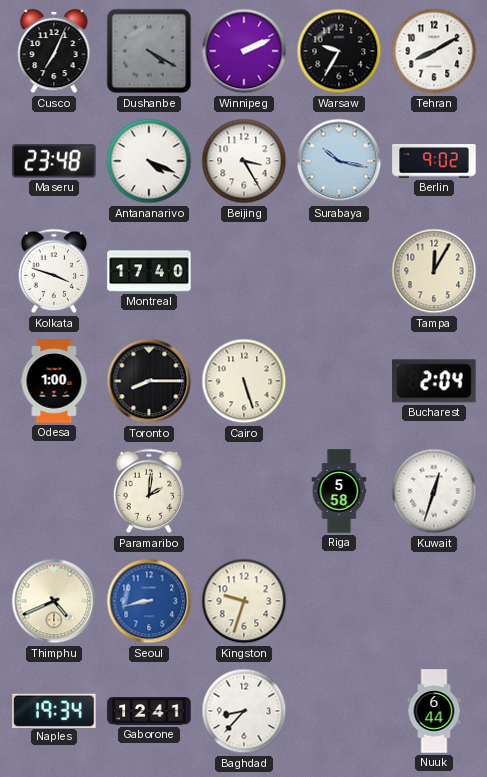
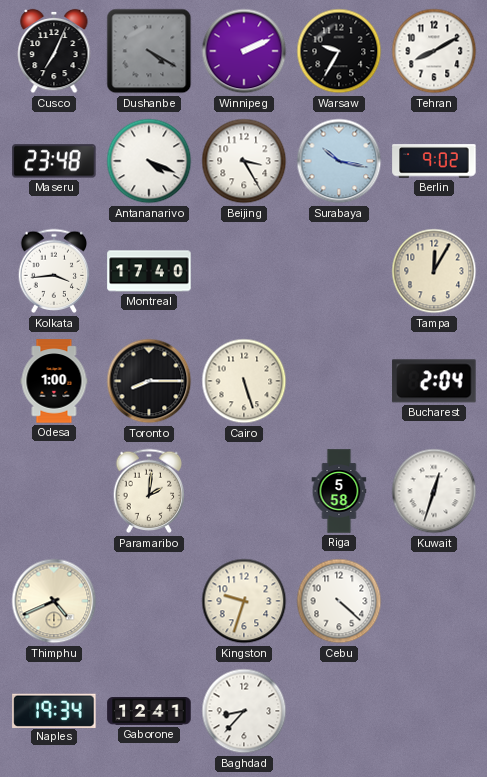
Kolkata: 3:48 -> 3:44 (54, 271)
Seoul: 8:43 -> none (149, 601)
Cebu: none -> 4:22 (339, 601)
Nuuk: 6:44 -> none (434, 711)
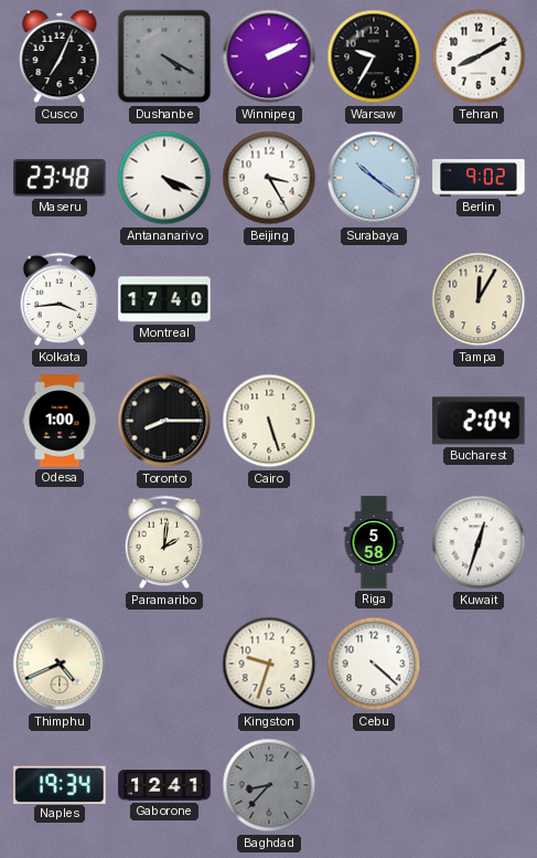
Surabaya: 10:17 -> 10:21 (374, 178)
Baghdad dial: white -> grey (269, 785)
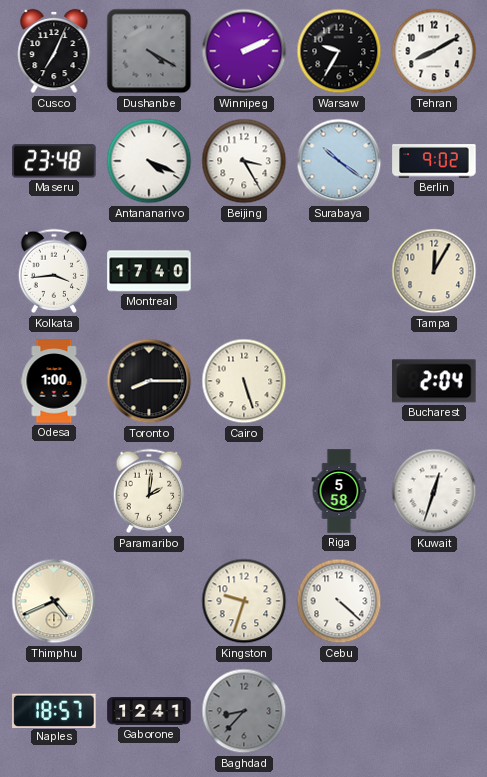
Naples: 19:34 -> 18:57 (54, 710)
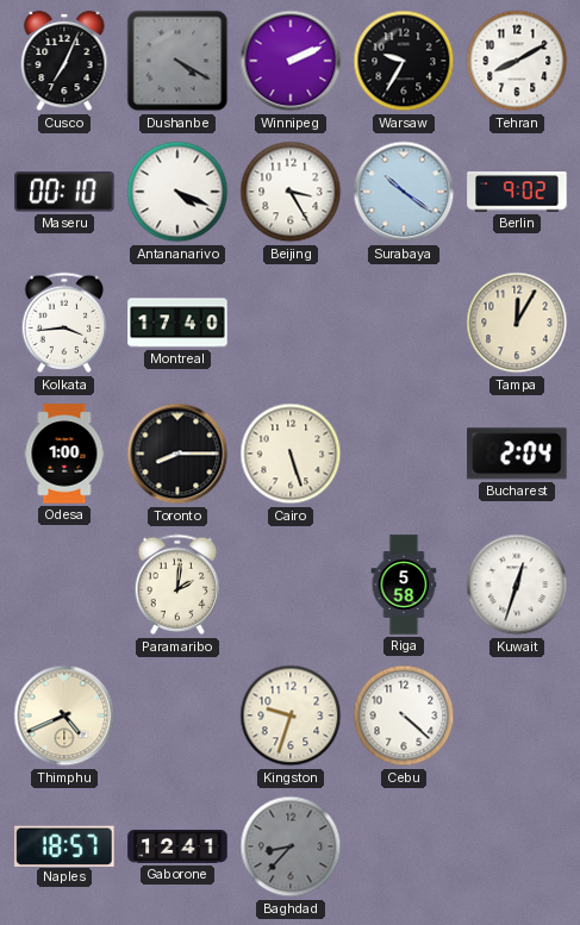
Maseru: 23:48 -> 00:10 (64, 192)
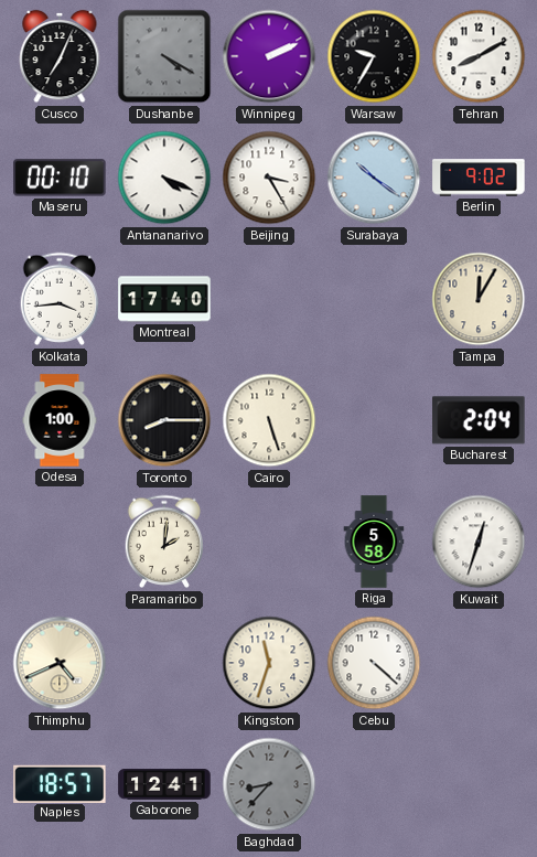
Kingston: 9:33 -> 11:33 (269, 663)
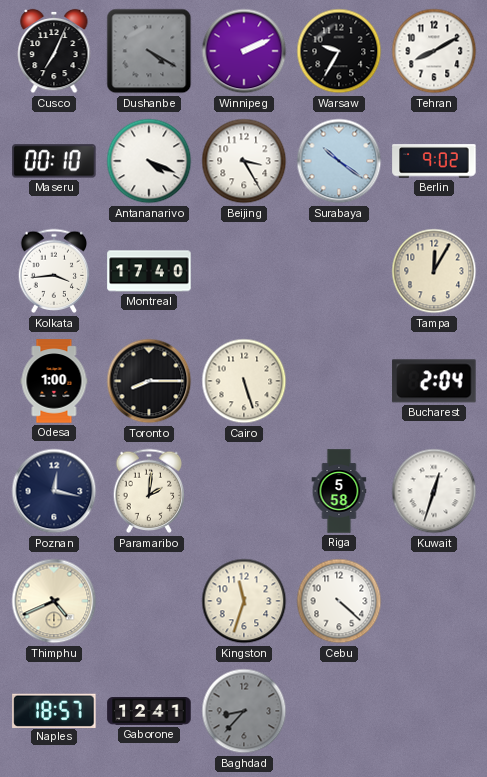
Poznan: none -> 12:17 (54, 491)
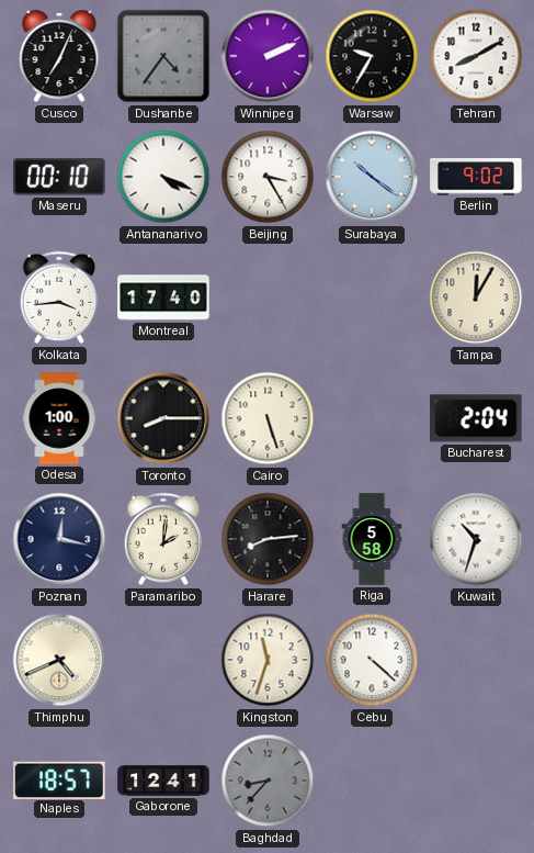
Dushanbe: 4:20 -> 4:36 (163, 56)
Harare: none -> 8:14 (268, 539)
Kuwait: 12:33 -> 10:33 (476, 539)
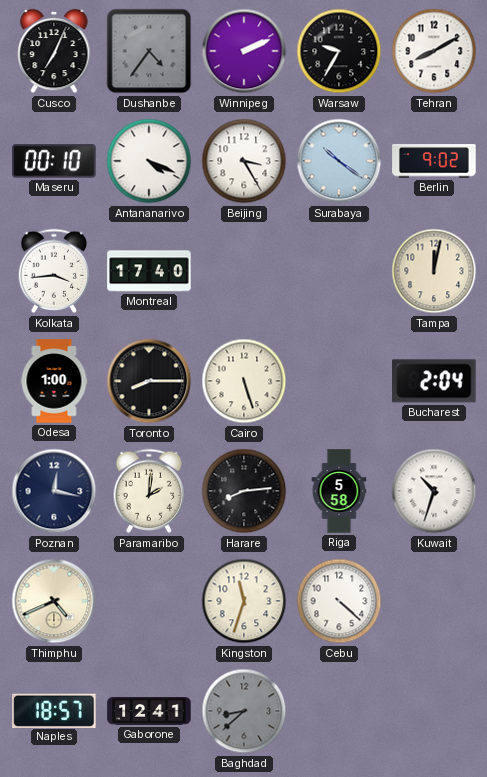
Tampa: 12:05 -> 12:02 (434, 271)
Baghdad: 8:37 -> 8:38 (244, 711)
